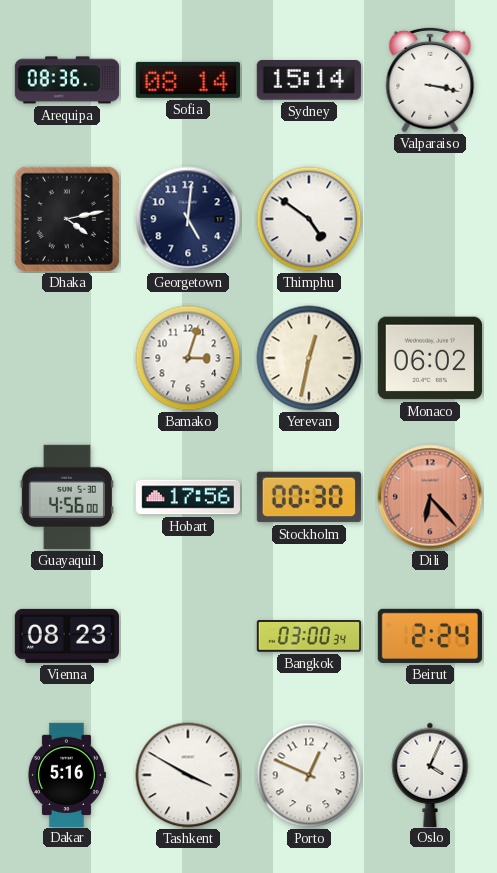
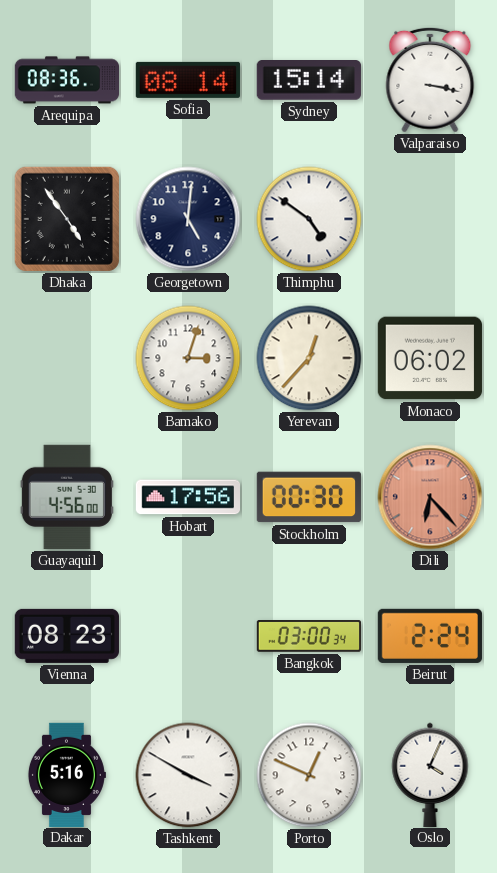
Dhaka: 4:13 -> 4:54 (67, 219)
Yerevan: 12:32 -> 12:37 (309, 358)
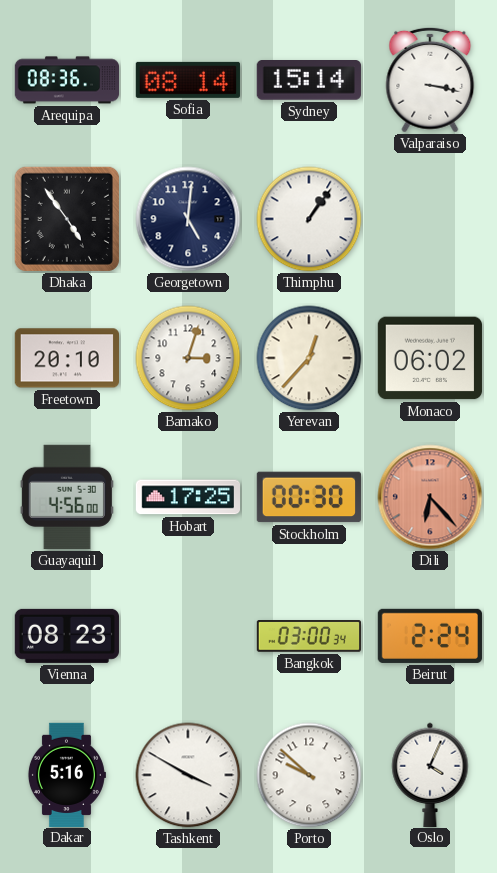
Thimphu: 4:51 -> 1:06 (309, 219)
Freetown: none -> 20:10 (66, 358)
Hobart: 17:56 -> 17:25 (187, 497)
Porto: 12:49 -> 9:52 (309, 775)
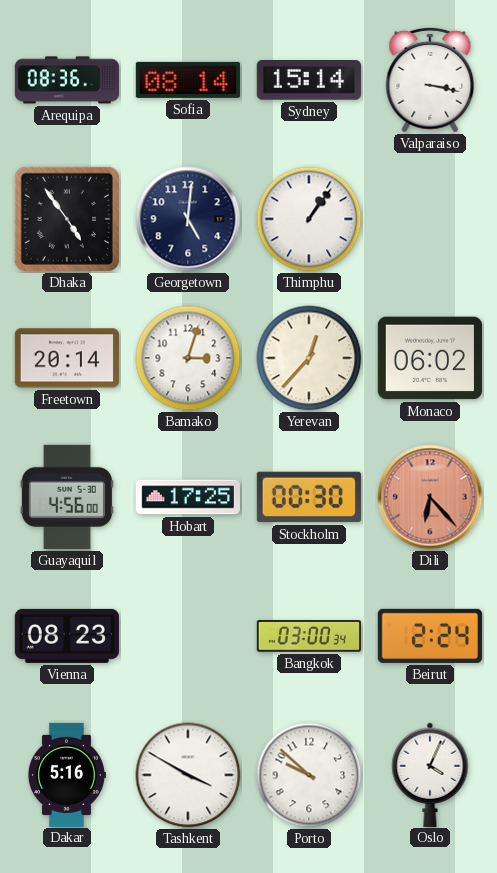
Freetown: 20:10 -> 20:14 (66, 358)
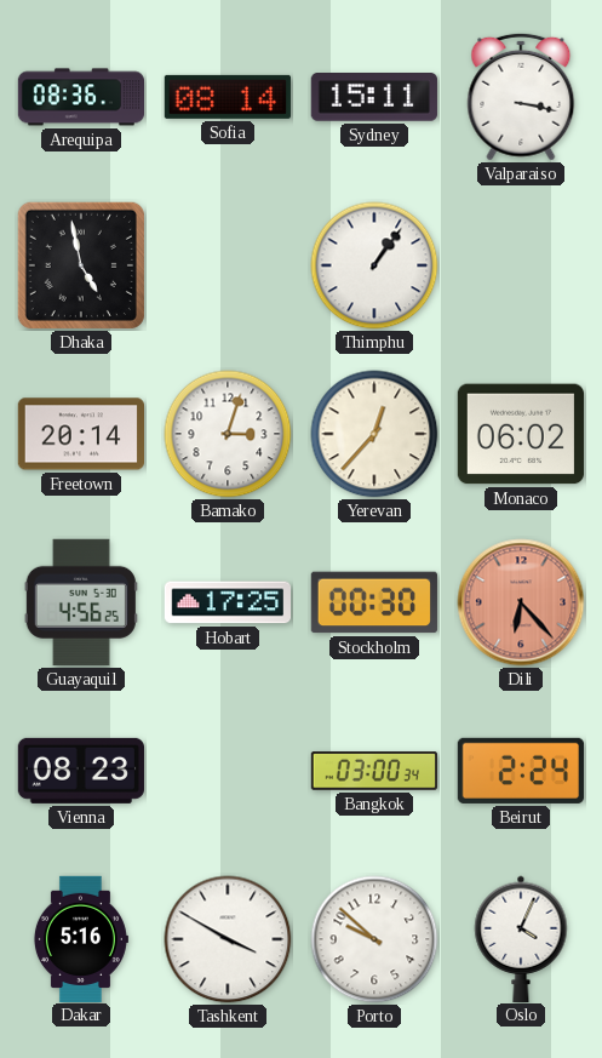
Sydney: 15:14 -> 15:11 (374, 97)
Dhaka: 4:54 -> 4:58 (81, 265)
Georgetown: 5:01 -> none (188, 219)
Guayaquil: 4:56:00 -> 4:56:25 (81, 602)
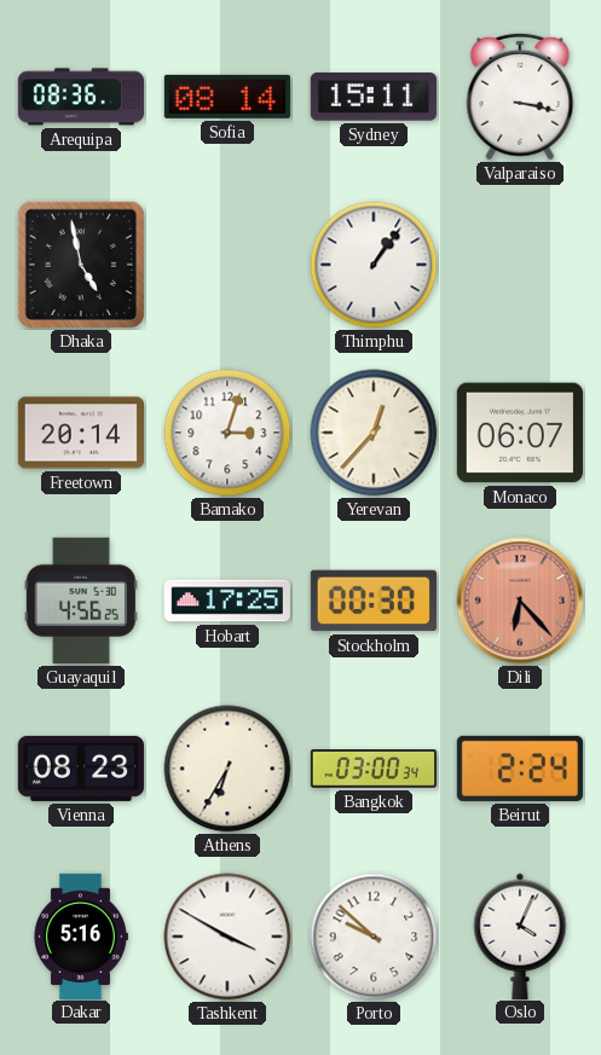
Monaco: 06:02 -> 06:07 (520, 433)
Athens: none -> 6:35 (227, 769)
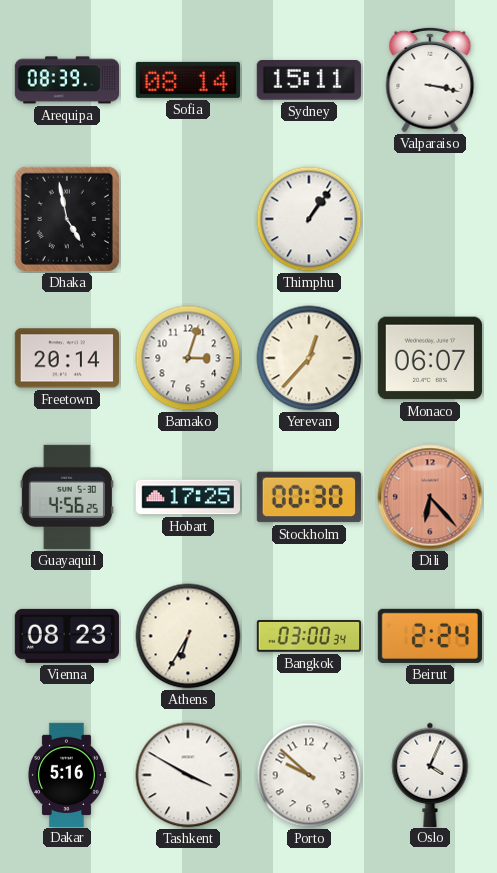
Arequipa: 08:36 -> 08:39 (67, 80)
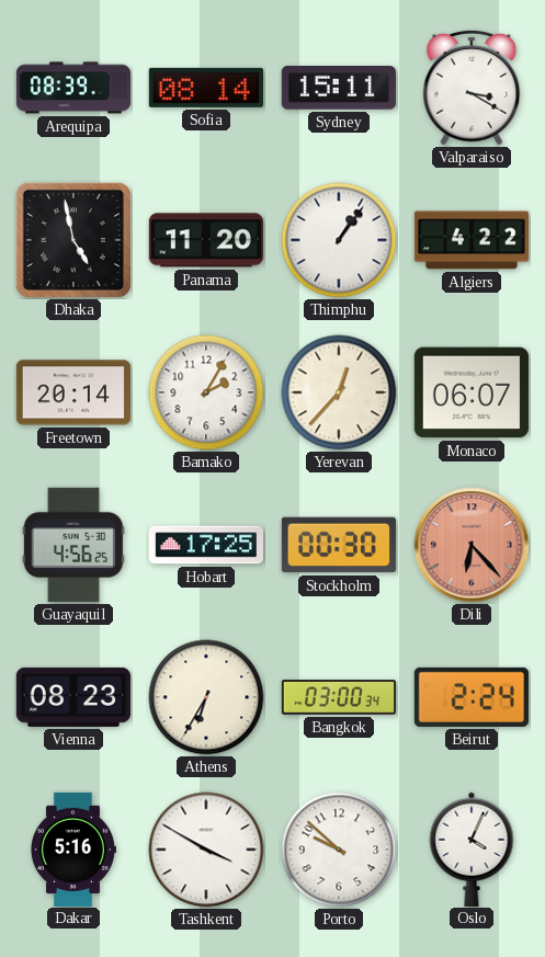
Valparaiso: 3:17 -> 3:20 (472, 88)
Panama: none -> 11:20 (206, 240)
Algiers: none -> 4:22 (470, 240)
Bamako: 3:03 -> 2:05 (206, 392)
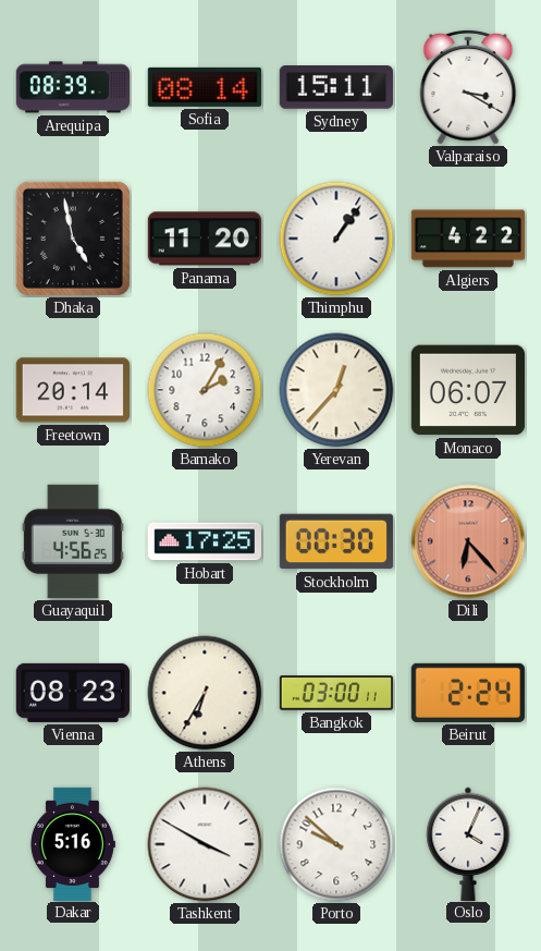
Bangkok: 03:00:34 -> 03:00:11 (335, 693)
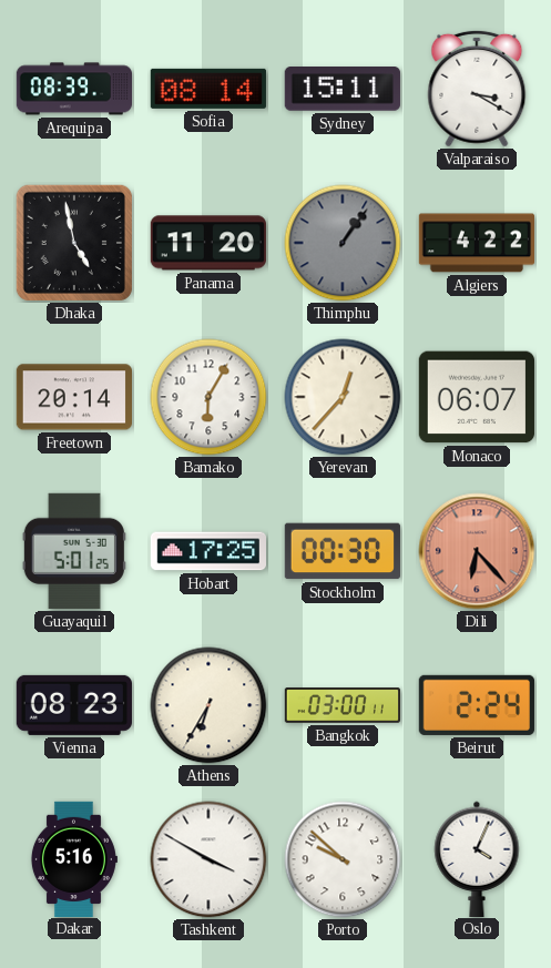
Thimphu dial: white -> grey (343, 243)
Bamako: 2:05 -> 6:05 (208, 397)
Guayaquil: 4:56 -> 5:01 (74, 551)
